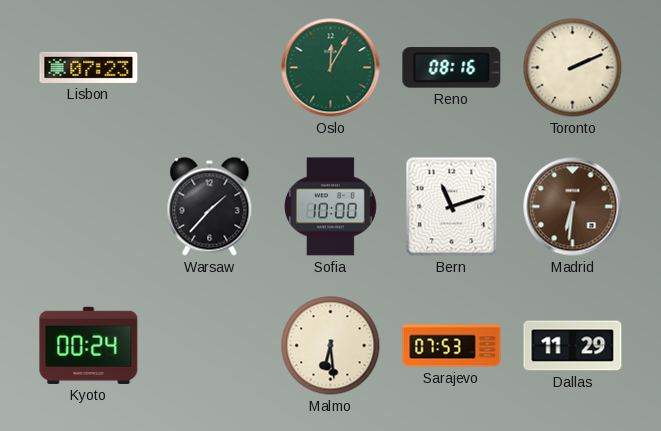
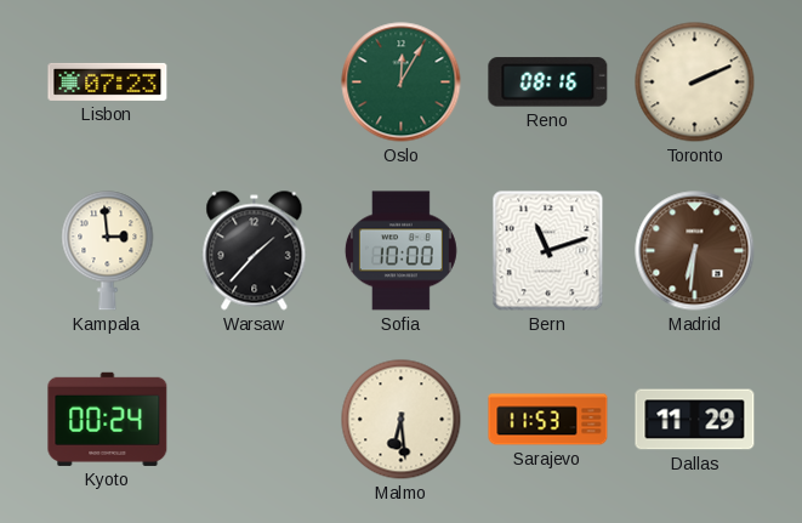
Kampala: none -> 2:59 (108, 251)
Sarajevo: 07:53 -> 11:53 (548, 420)
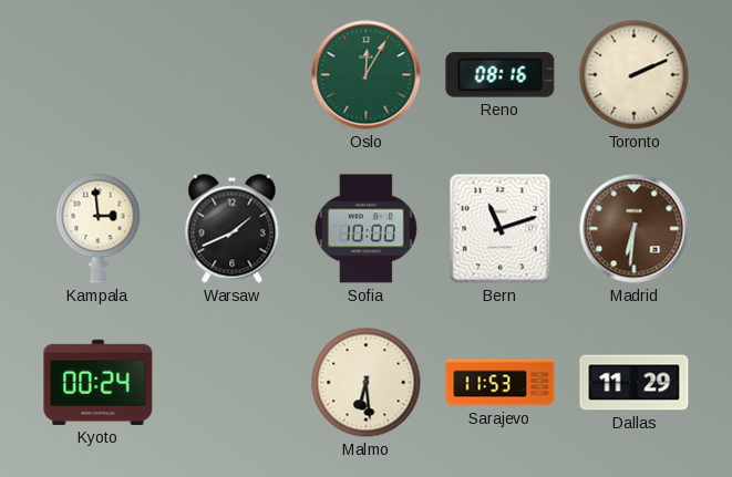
Lisbon: 07:23 -> none (108, 81)
Warsaw: 1:37 -> 1:41 (233, 229)
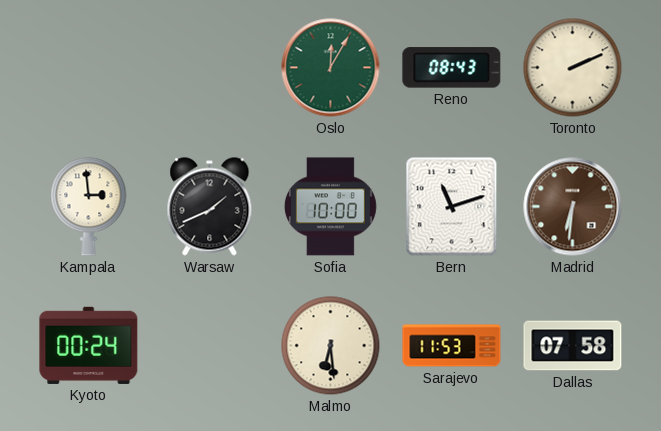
Reno: 08:16 -> 08:43 (452, 68)
Dallas: 11:29 -> 07:58 (573, 346)
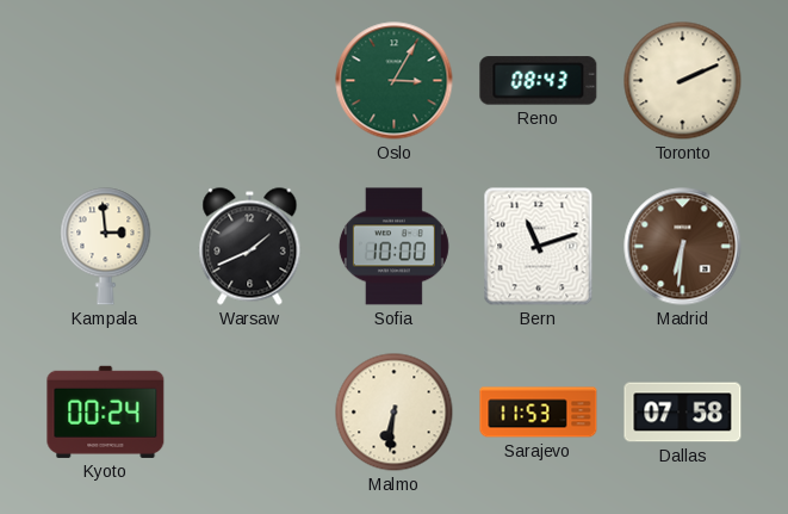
Oslo: 12:05 -> 3:05 (395, 81)
Malmo: 6:29 -> 6:31 (395, 413)
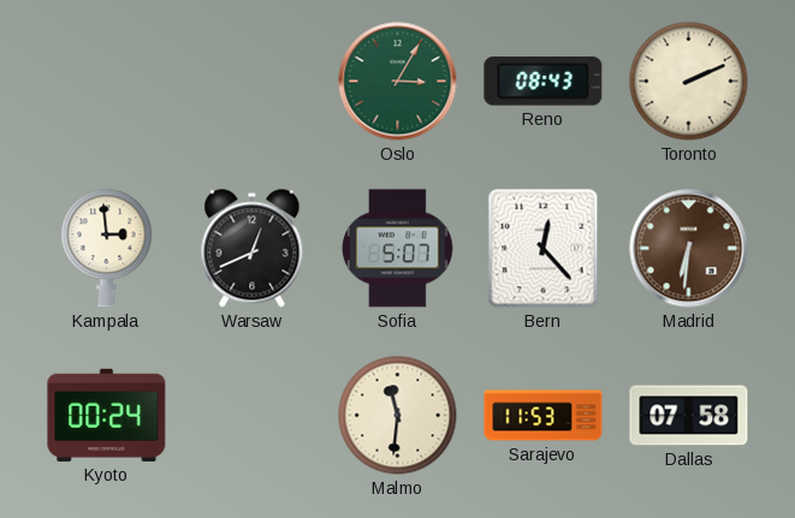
Warsaw: 1:41 -> 12:41 (253, 249)
Sofia: 10:00 -> 5:07 (397, 249)
Bern: 11:12 -> 12:23 (544, 249)
Malmo: 6:31 -> 11:31 (398, 416)
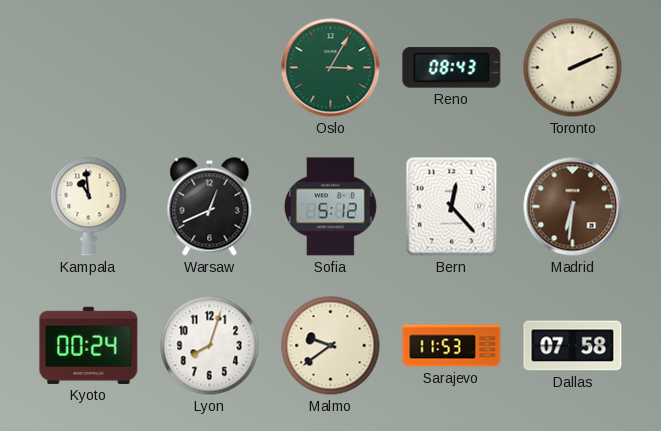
Kampala: 2:59 -> 10:59 (89, 207)
Sofia: 5:07 -> 5:12 (330, 207)
Lyon: none -> 8:03 (210, 346)
Malmo: 11:31 -> 9:39 (331, 346)
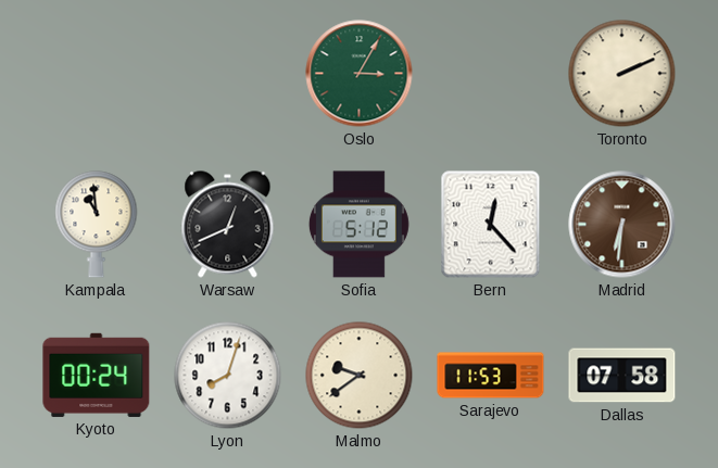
Reno: 08:43 -> none (452, 68)
